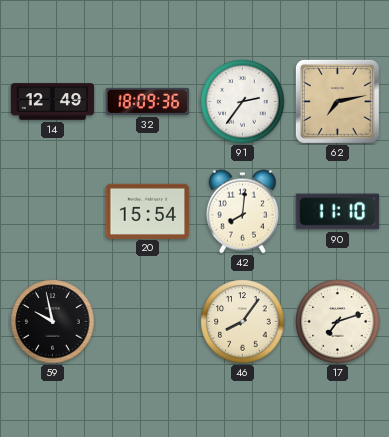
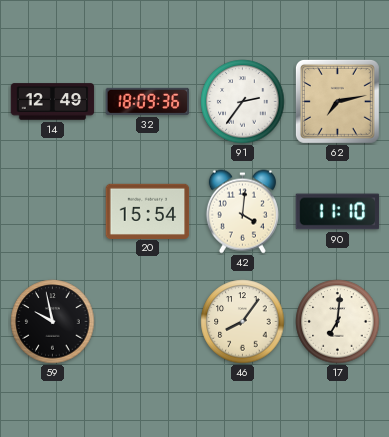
42: 8:01 -> 4:01 (242, 212)
17: 7:12 -> 7:01 (338, 322)
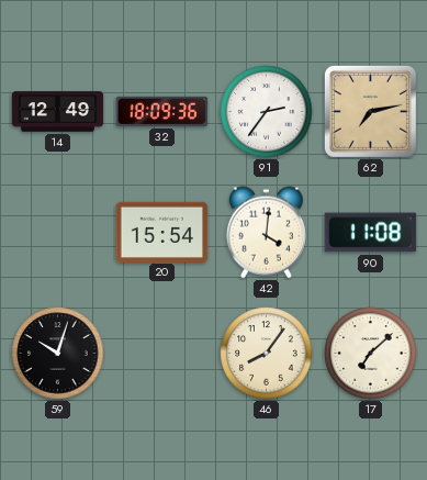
90: 11:10 -> 11:08 (371, 233)
59: 9:58 -> 10:03 (58, 354)
17: 7:01 -> 7:08 (371, 354)
